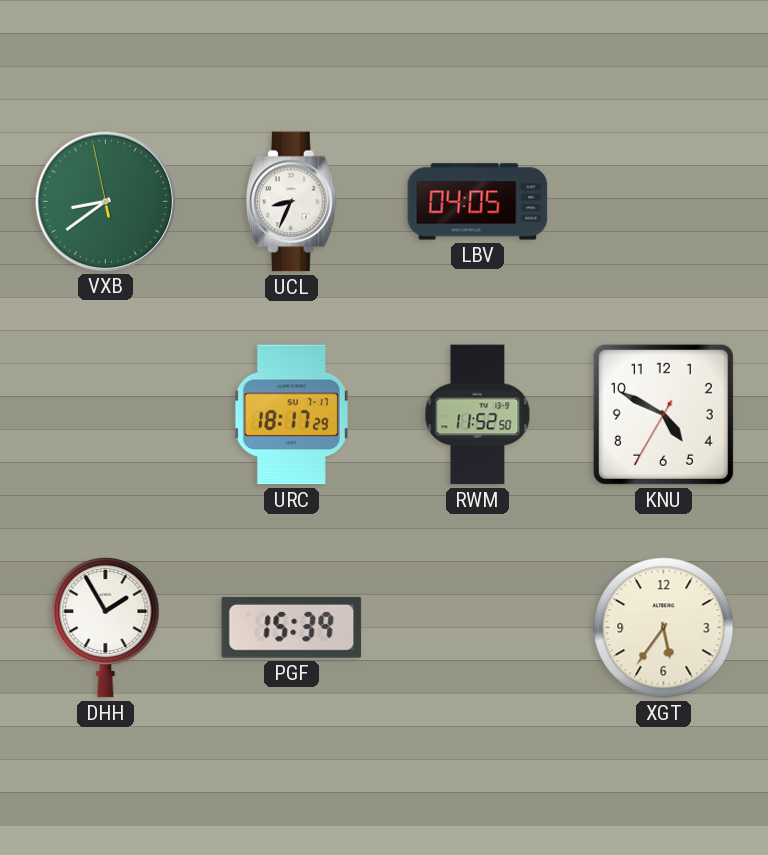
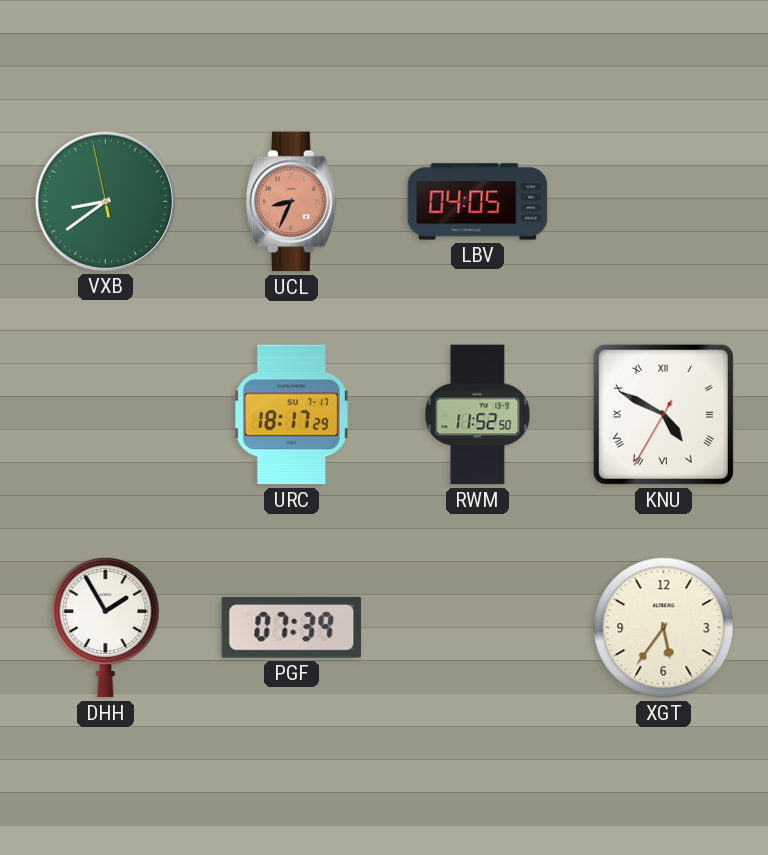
UCL dial: white -> salmon (291, 202)
KNU numerals: Arabic -> Roman (663, 414)
PGF: 15:39 -> 07:39 (292, 627)
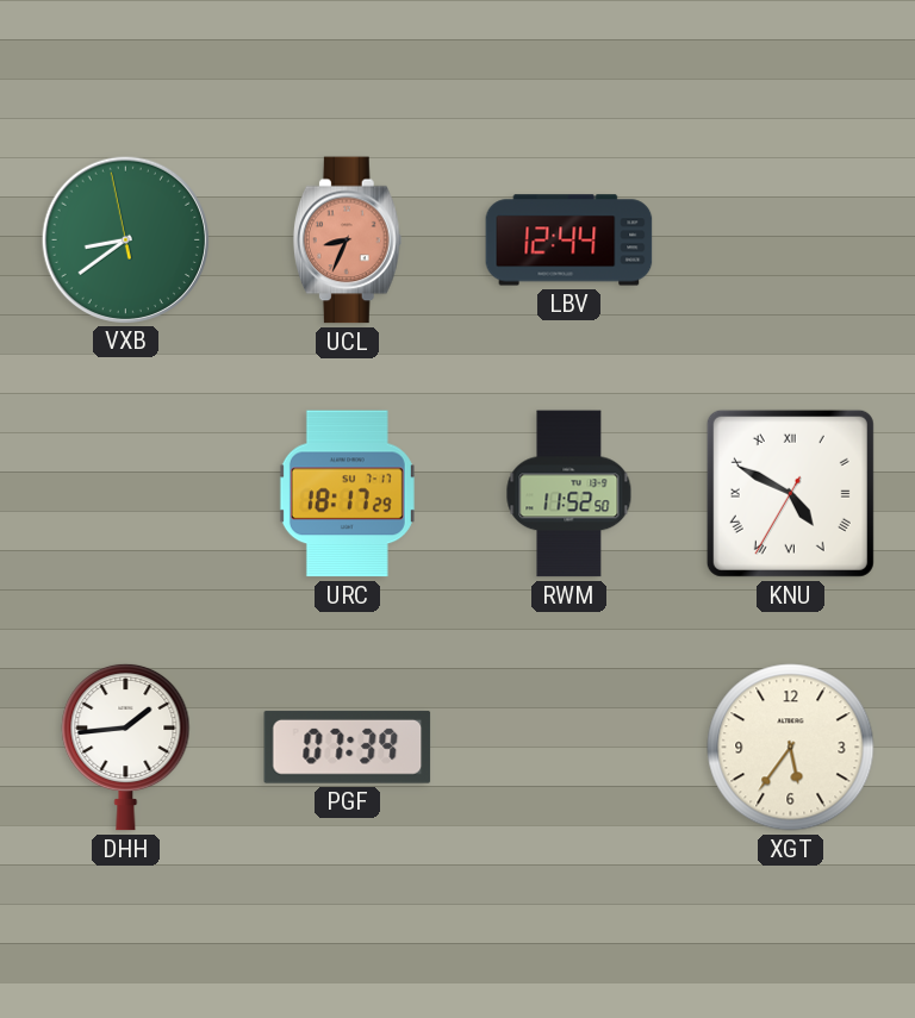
LBV: 04:05 -> 12:44 (569, 241)
DHH: 1:55 -> 1:44 (126, 747)
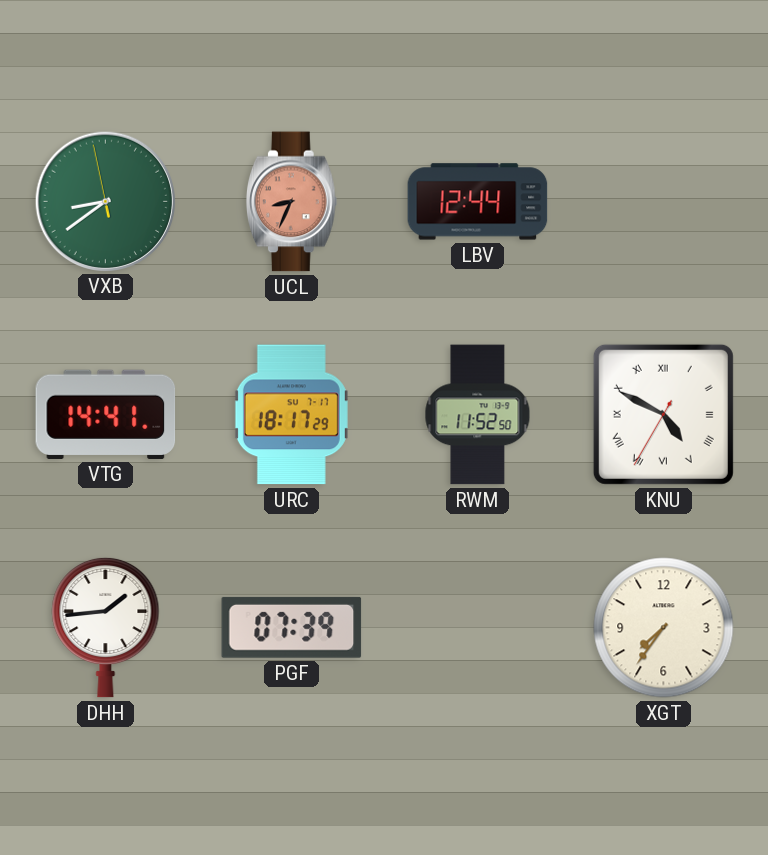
VTG: none -> 14:41 (106, 414)
XGT: 5:36 -> 7:36 (664, 628)
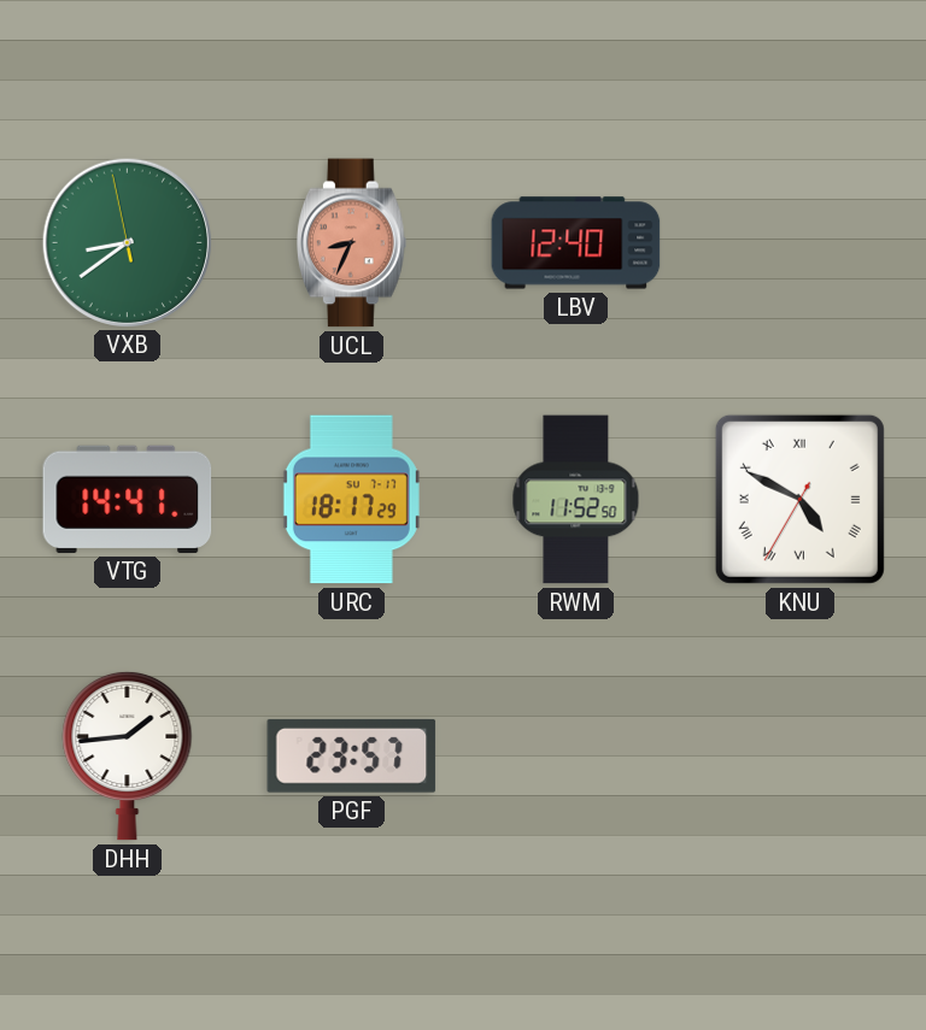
LBV: 12:44 -> 12:40 (576, 243)
PGF: 07:39 -> 23:57 (352, 755)
XGT: 7:36 -> none (664, 628)
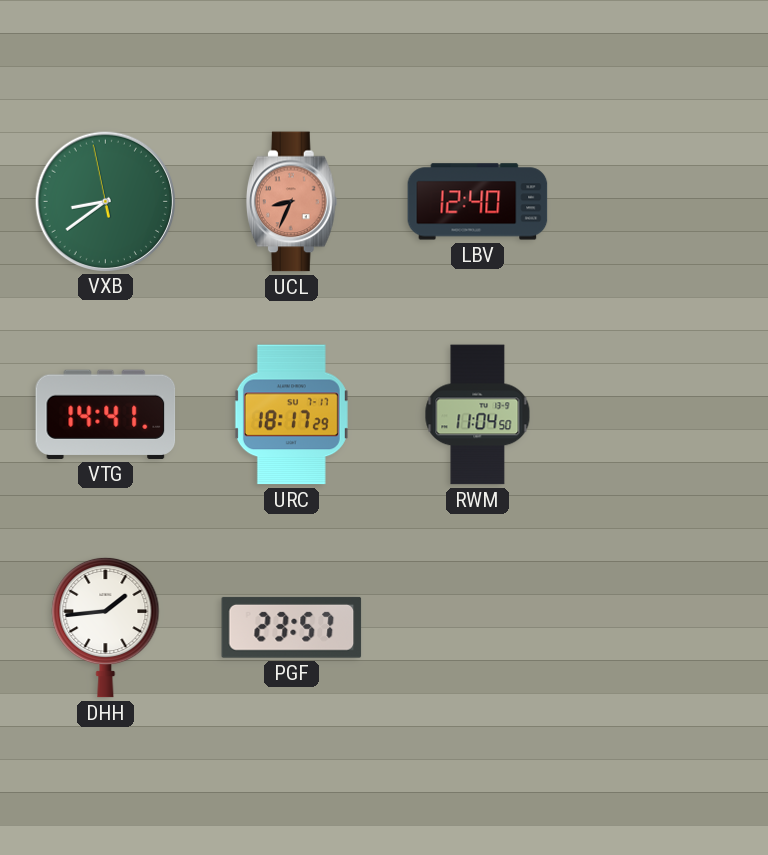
RWM: 11:52 -> 11:04 (478, 415)
KNU: 4:49 -> none (799, 499)
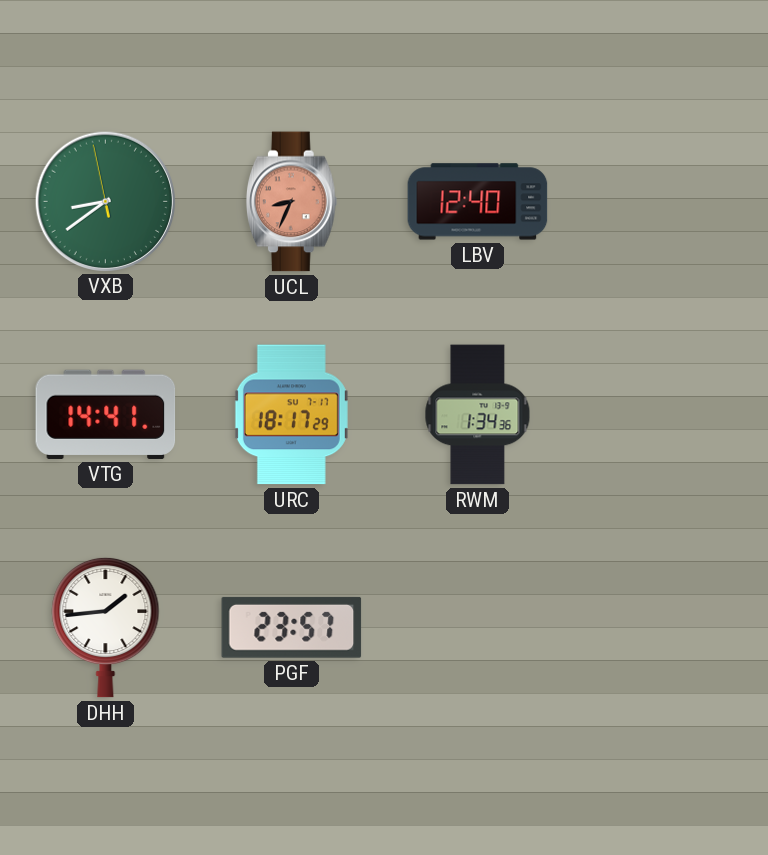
RWM: 11:04 -> 1:34 (478, 415)
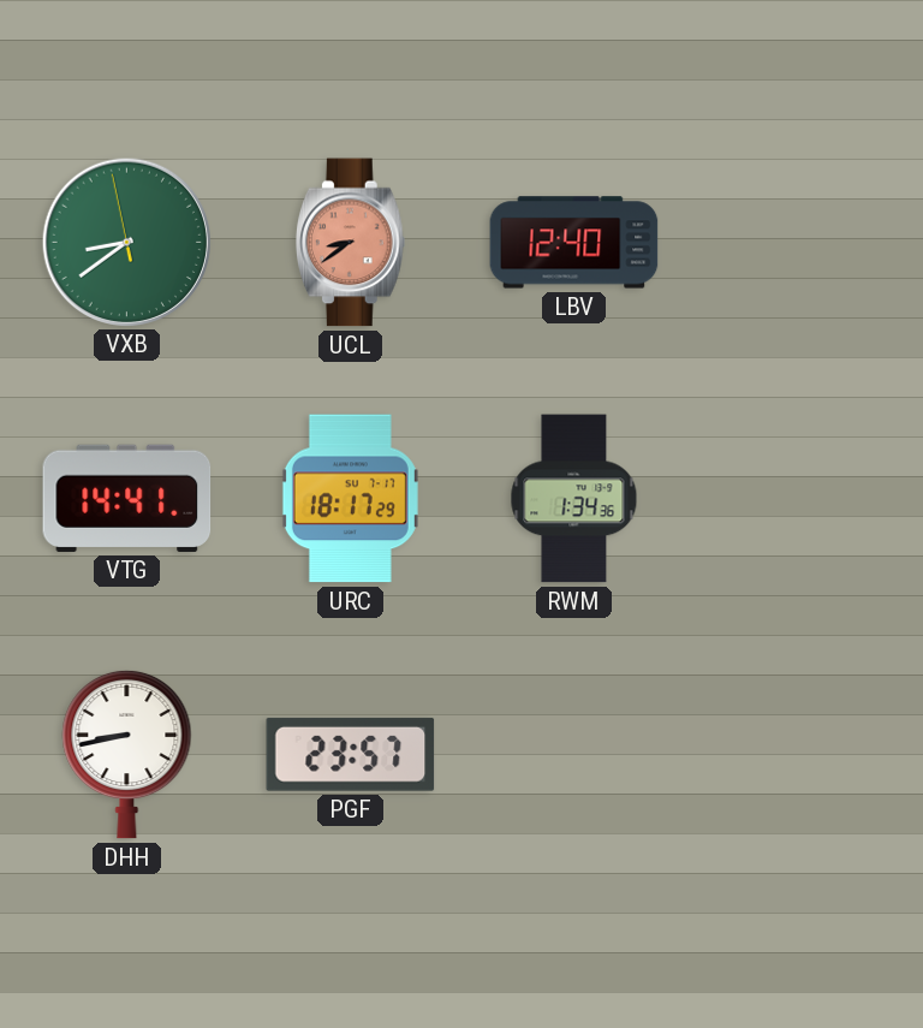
UCL: 8:34 -> 8:39 (350, 243)
DHH: 1:44 -> 8:43 (127, 754)
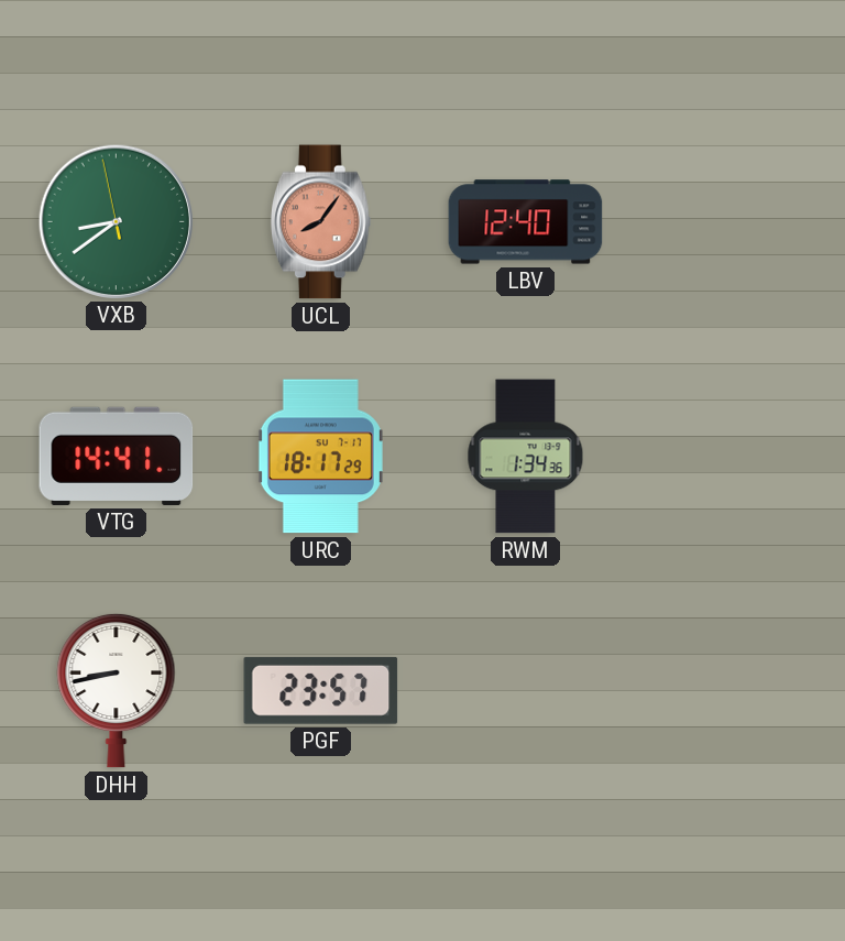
UCL: 8:39 -> 8:06 (320, 222)
